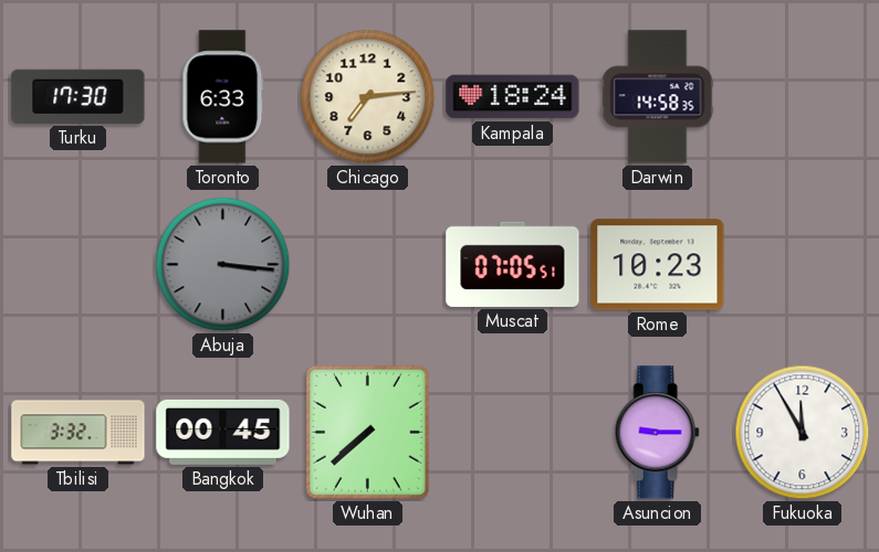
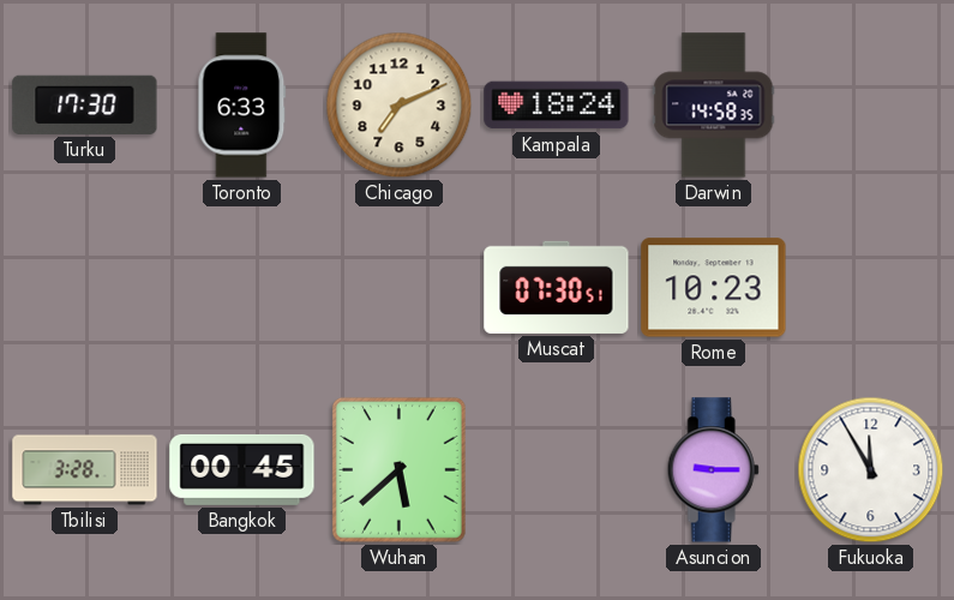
Chicago: 7:14 -> 7:11 (400, 106)
Abuja: 3:16 -> none (223, 265)
Muscat: 07:05 -> 07:30 (557, 287)
Tbilisi: 3:32 -> 3:28 (85, 470)
Wuhan: 7:38 -> 5:38 (398, 469)
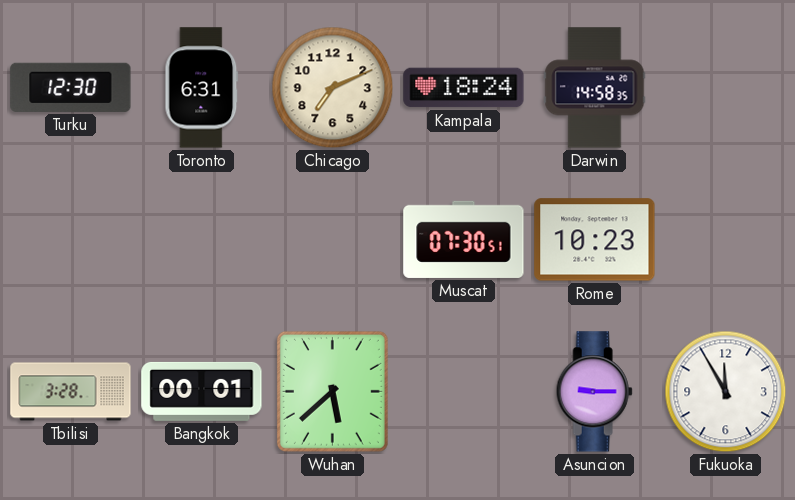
Turku: 17:30 -> 12:30 (71, 87)
Toronto: 6:33 -> 6:31 (202, 88)
Bangkok: 00:45 -> 00:01 (202, 391)
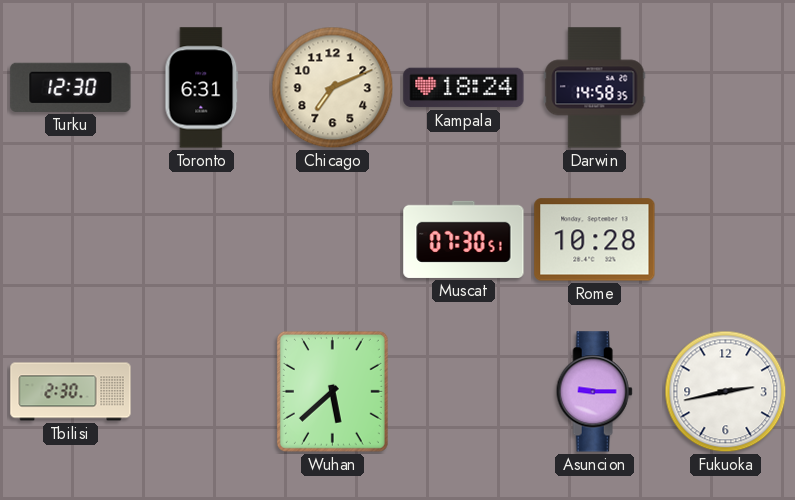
Rome: 10:23 -> 10:28 (595, 240)
Tbilisi: 3:28 -> 2:30 (71, 392)
Bangkok: 00:01 -> none (202, 391)
Fukuoka: 11:55 -> 2:43 (726, 392)
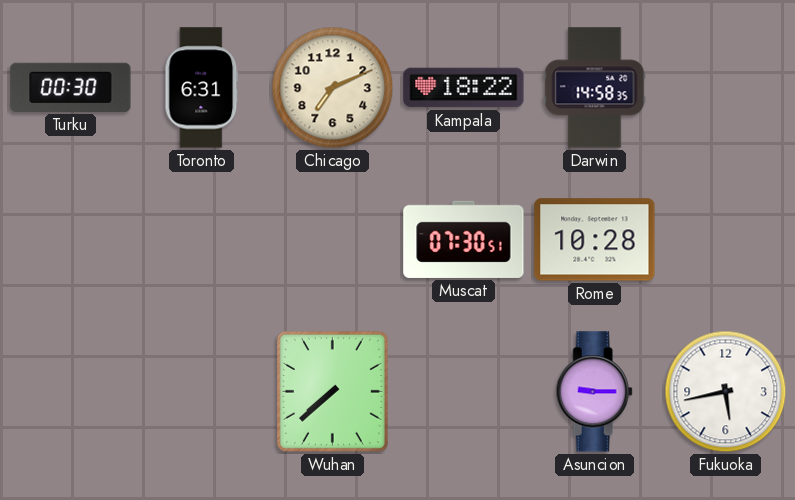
Turku: 12:30 -> 00:30 (71, 87)
Kampala: 18:24 -> 18:22 (464, 88)
Tbilisi: 2:30 -> none (71, 392)
Wuhan: 5:38 -> 7:38 (332, 391)
Fukuoka: 2:43 -> 5:43 (726, 392)
